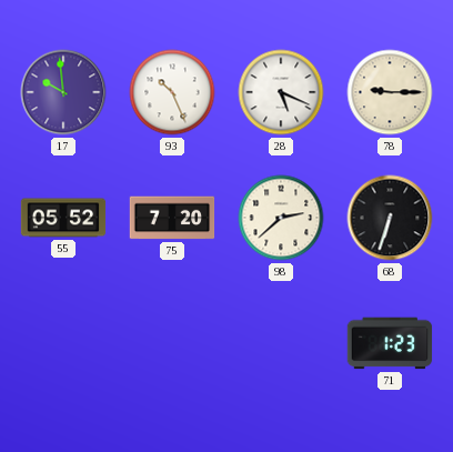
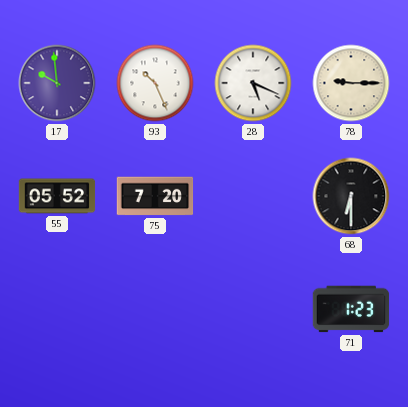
98: 2:38 -> none (281, 218)
68: 6:33 -> 6:30 (351, 196)
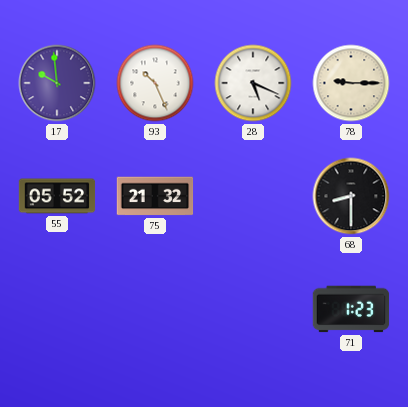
75: 7:20 -> 21:32 (155, 196)
68: 6:30 -> 8:30 (351, 196)
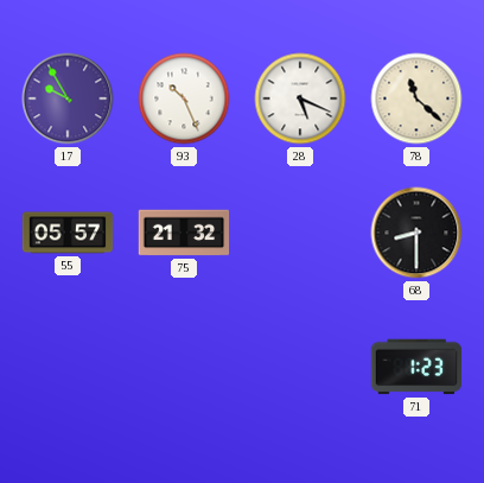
17: 9:59 -> 9:55 (68, 98)
78: 9:15 -> 11:22 (416, 98)
55: 05:52 -> 05:57 (68, 233)
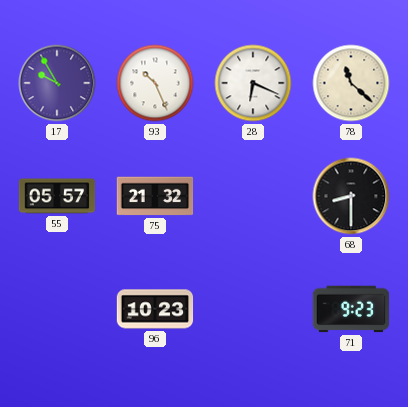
28: 5:19 -> 6:19 (253, 83)
96: none -> 10:23 (155, 309)
71: 1:23 -> 9:23 (351, 309)
